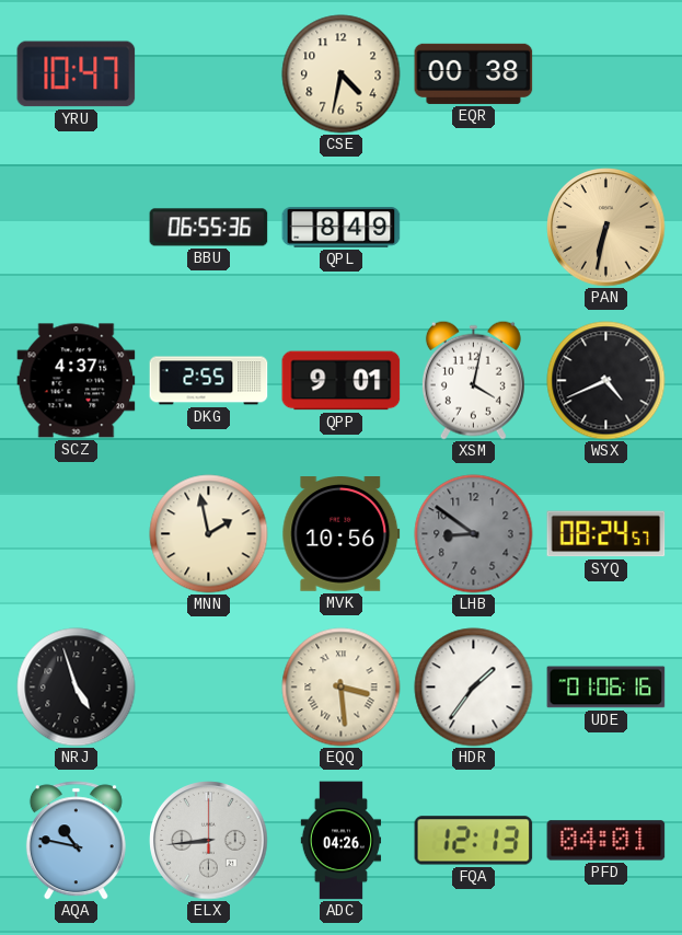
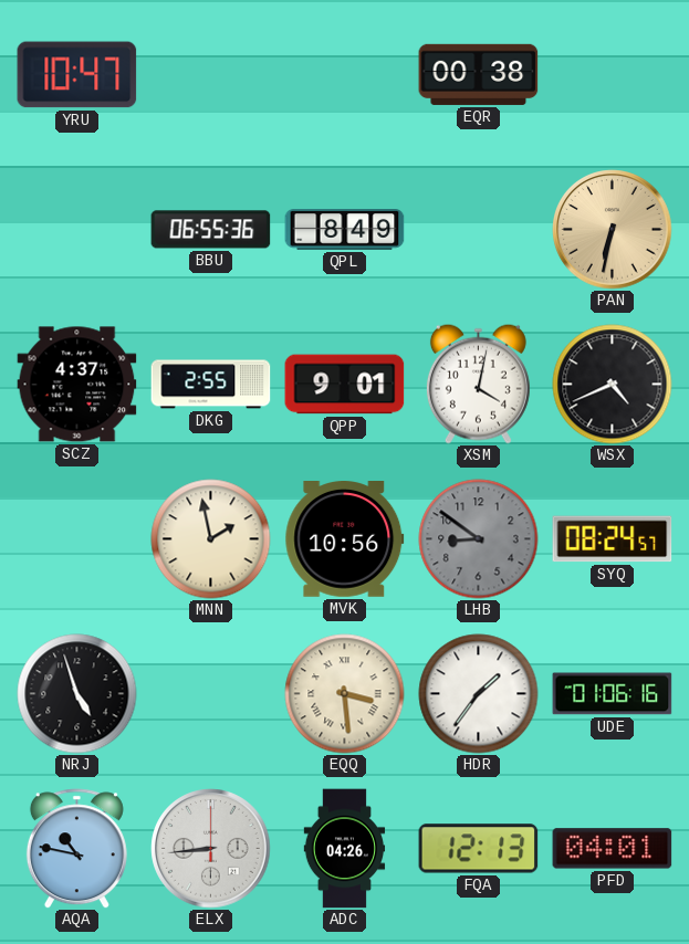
CSE: 4:32 -> none (342, 74)
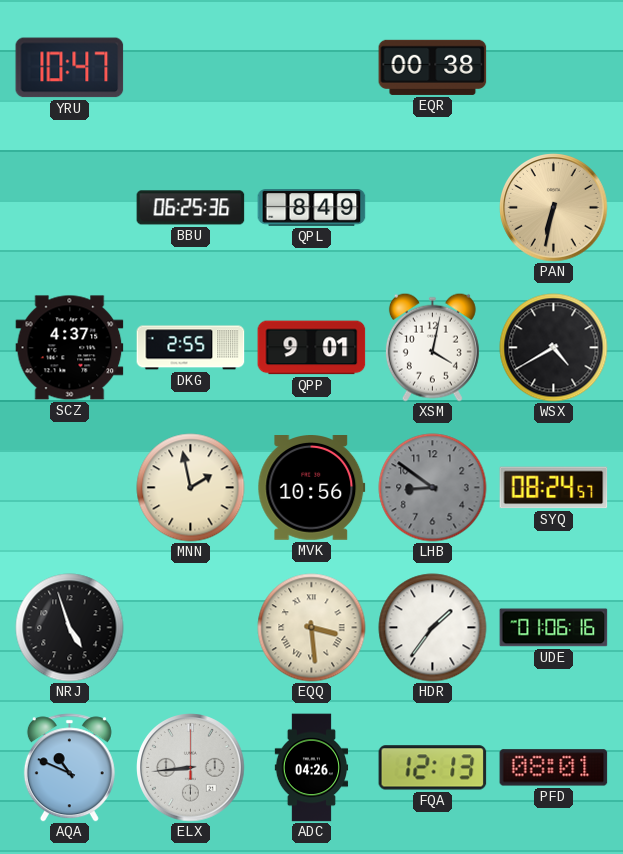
BBU: 06:55 -> 06:25 (191, 208)
WSX: 4:41 -> 4:40 (554, 348)
AQA: 10:47 -> 10:49 (69, 768)
PFD: 04:01 -> 08:01 (554, 768)
